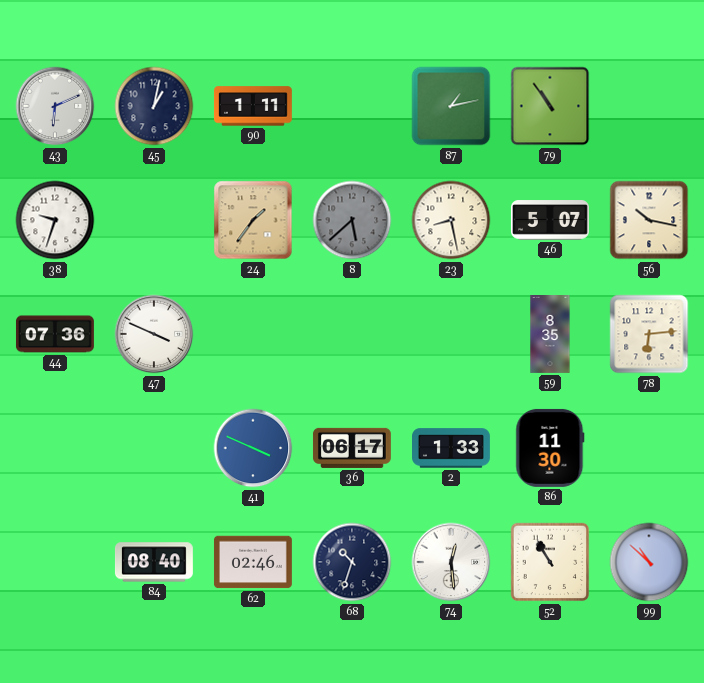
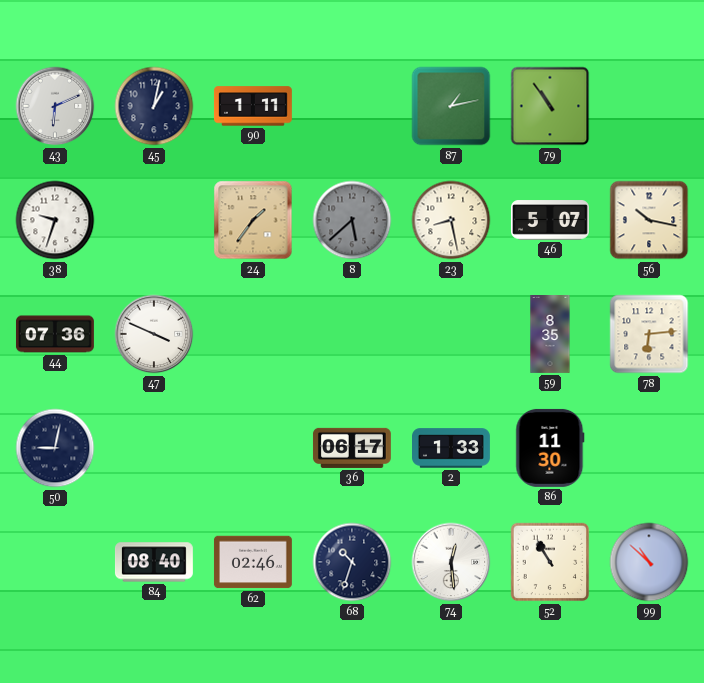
50: none -> 9:02 (55, 448)
41: 3:49 -> none (253, 448)
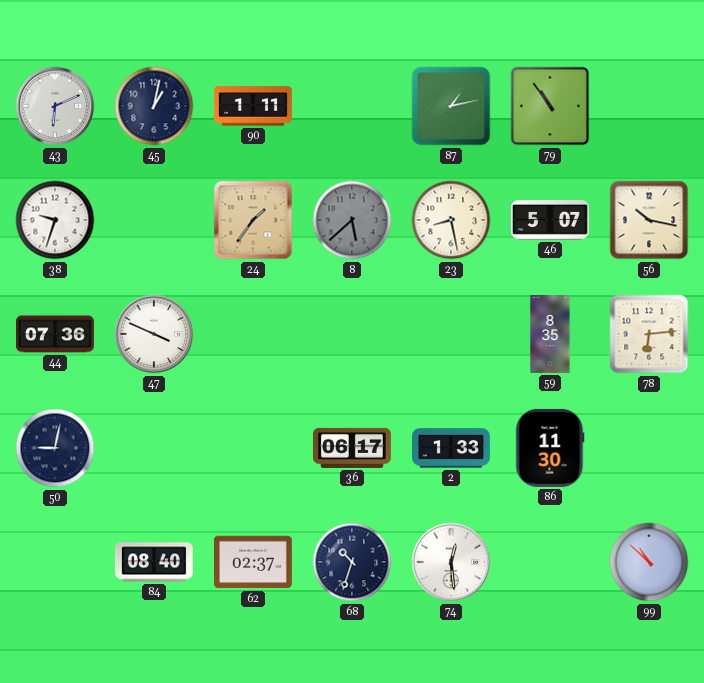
62: 02:46 -> 02:37 (253, 562)
52: 10:55 -> none (550, 562)
